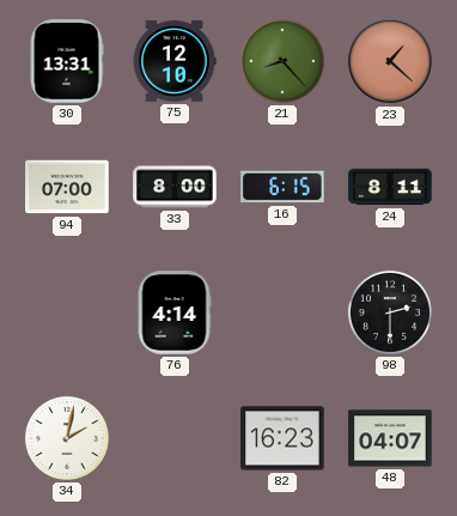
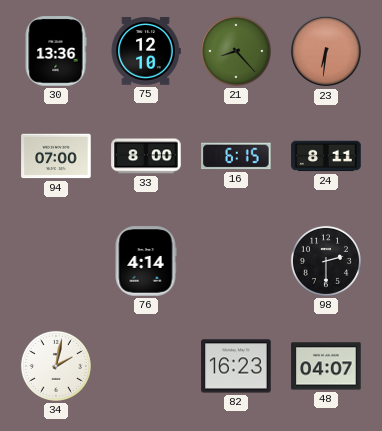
30: 13:31 -> 13:36 (56, 51)
23: 1:22 -> 6:31 (326, 51)
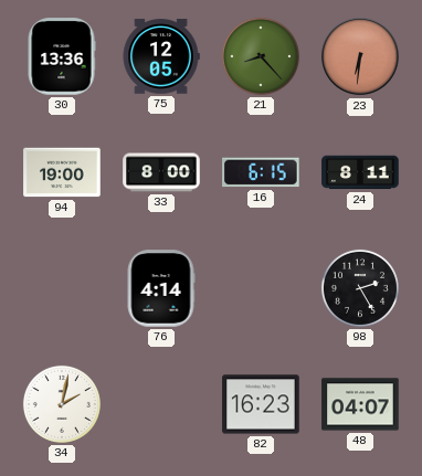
75: 12:10 -> 12:05 (161, 56)
94: 07:00 -> 19:00 (62, 172)
98: 2:30 -> 2:25 (360, 288)
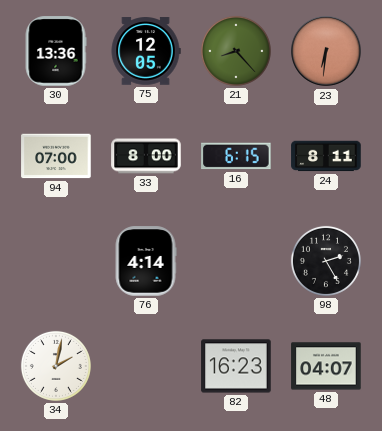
94: 19:00 -> 07:00 (56, 156)
